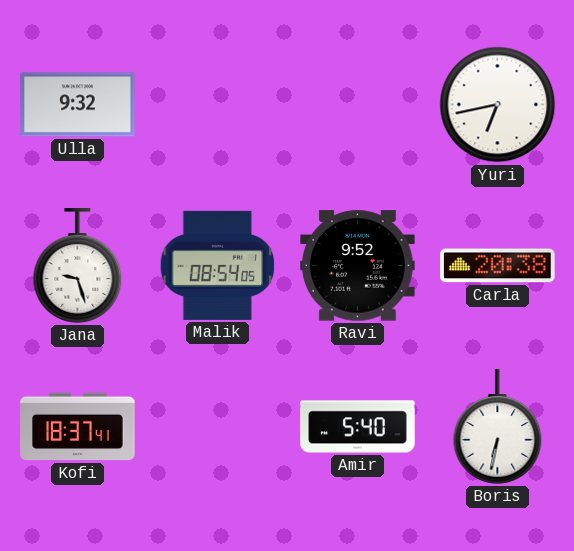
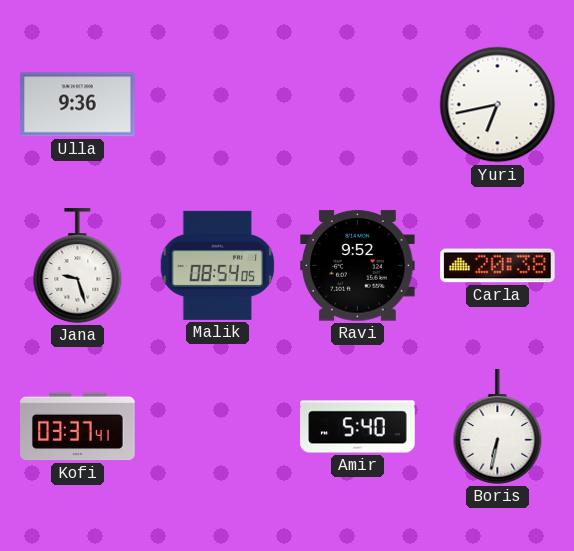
Ulla: 9:32 -> 9:36 (78, 105)
Kofi: 18:37 -> 03:37 (78, 427)
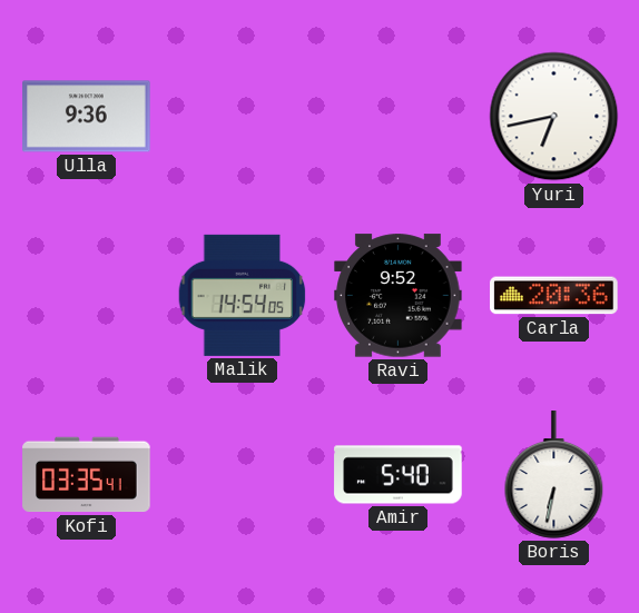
Jana: 9:27 -> none (78, 266)
Malik: 08:54 -> 14:54 (243, 295)
Carla: 20:38 -> 20:36 (554, 296)
Kofi: 03:37 -> 03:35 (87, 475)
